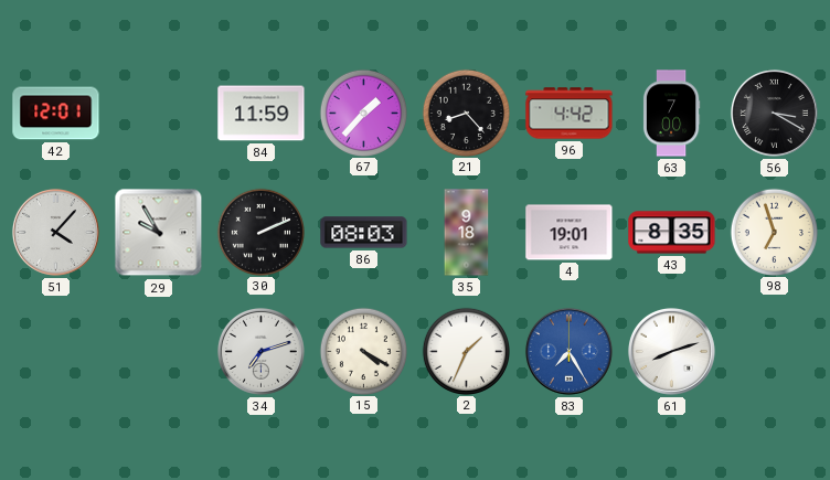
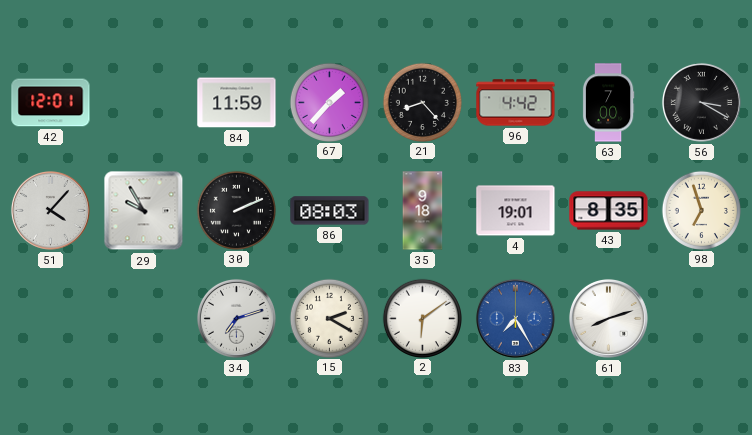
15: 4:20 -> 2:20 (329, 318)
2: 1:34 -> 6:09 (422, 318)
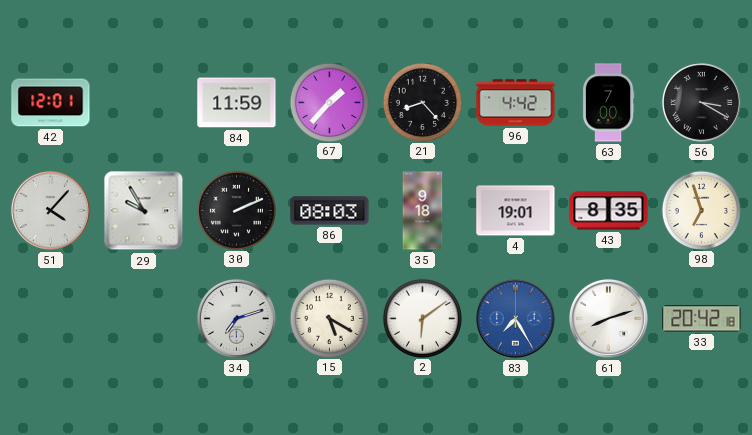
15: 2:20 -> 5:20 (329, 318)
33: none -> 20:42 (702, 319)
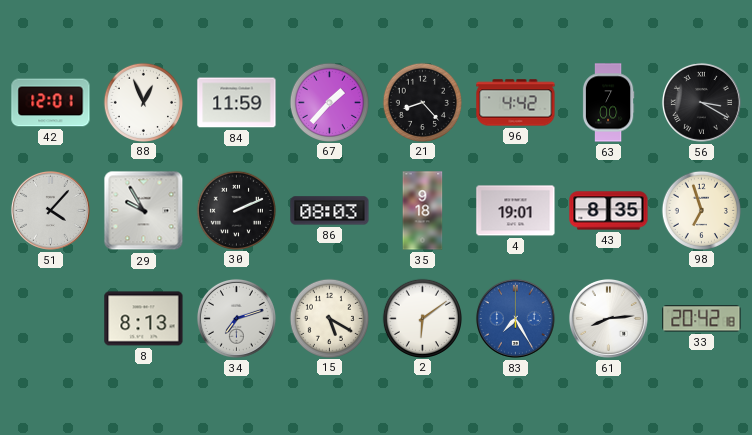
88: none -> 12:56 (143, 102)
8: none -> 8:13 (144, 319)
61: 8:12 -> 8:14 (608, 318)
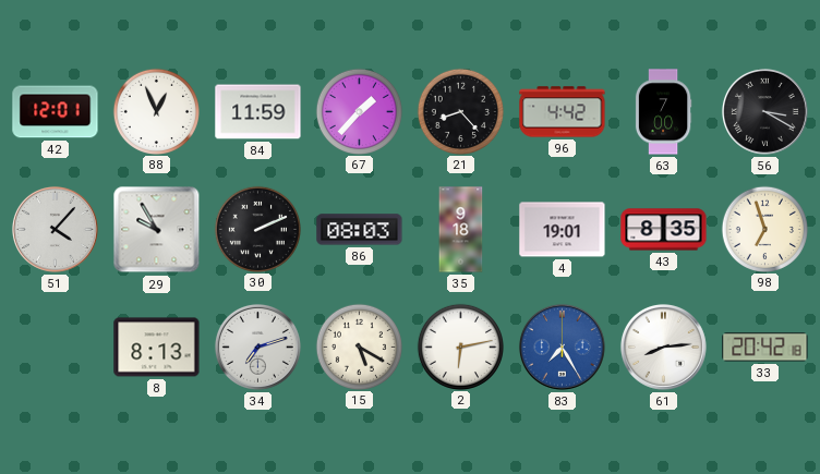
2: 6:09 -> 6:13 (460, 347)
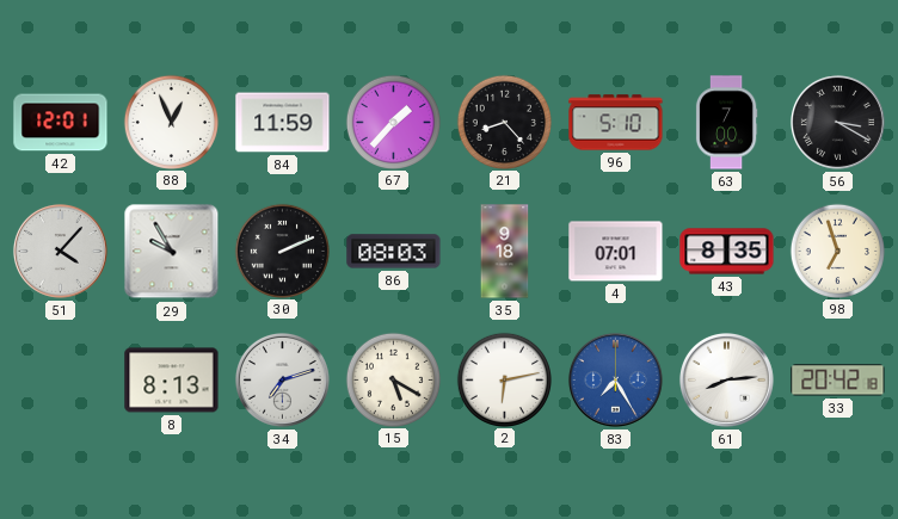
96: 4:42 -> 5:10 (616, 123)
4: 19:01 -> 07:01 (616, 252)
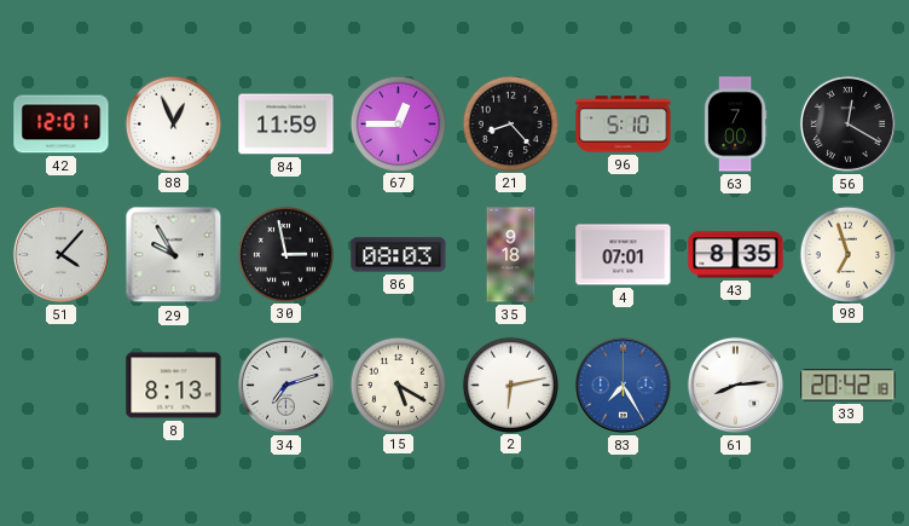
67: 1:37 -> 12:45 (398, 123)
56: 3:20 -> 12:20 (847, 123)
30: 2:11 -> 2:58 (285, 254)
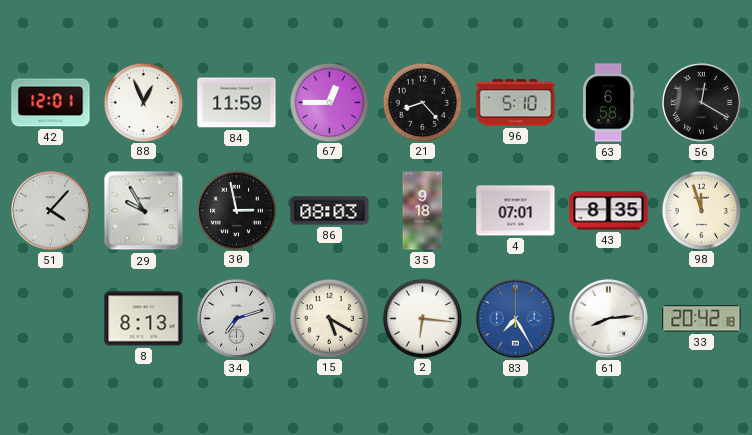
63: 7:00 -> 6:58 (608, 103)
98: 6:57 -> 11:57 (701, 210)
2: 6:13 -> 6:16 (422, 318)
